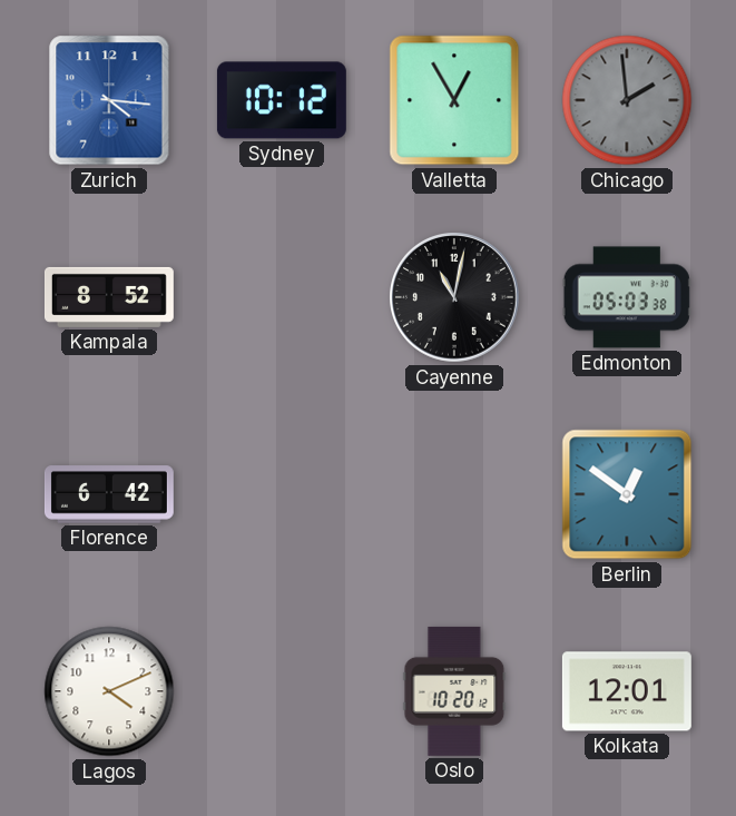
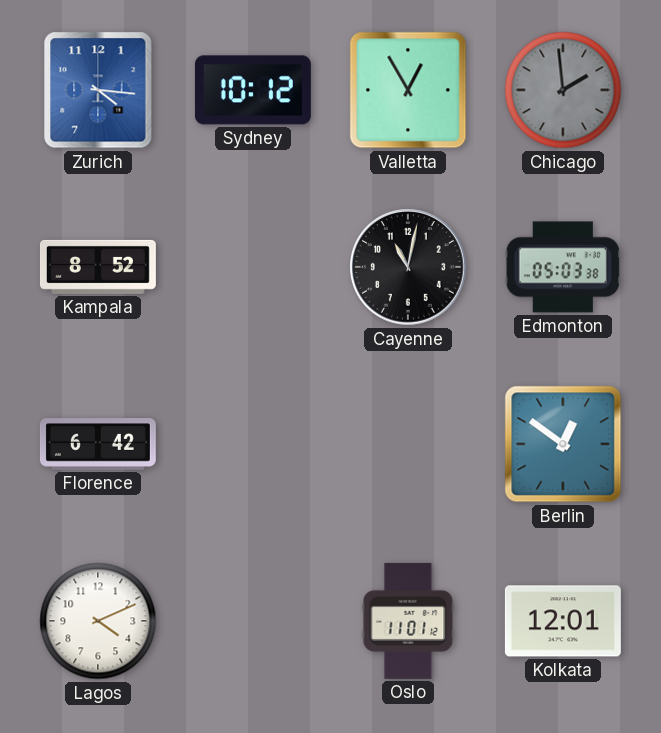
Oslo: 10:20 -> 11:01 (408, 621)
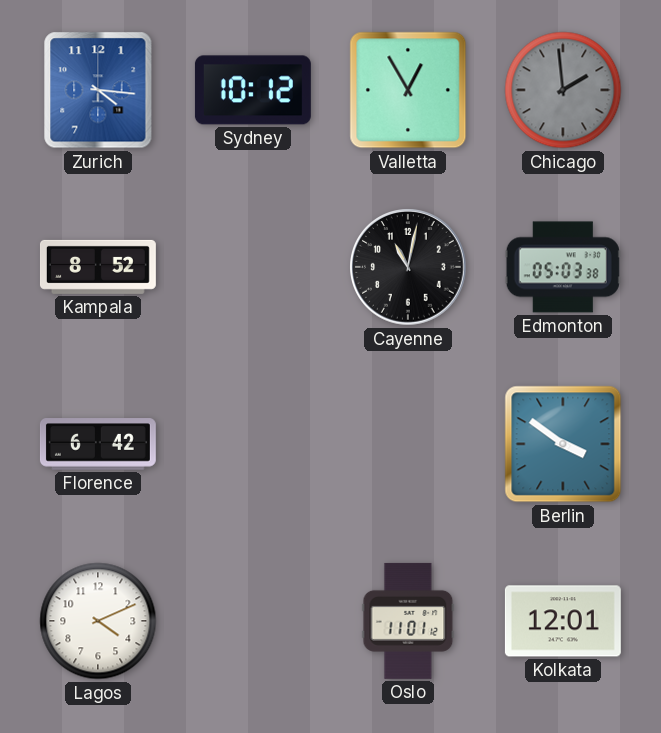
Berlin: 12:51 -> 3:51 (563, 444)
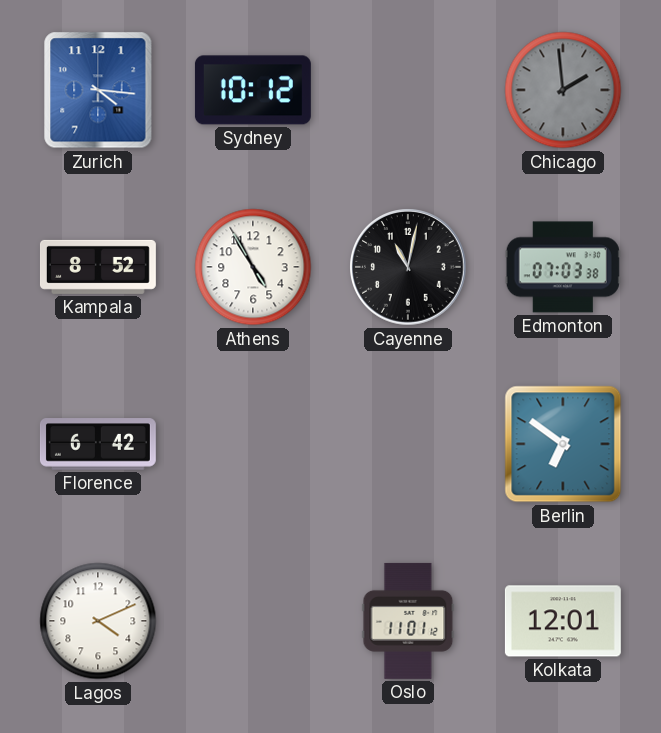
Valletta: 12:55 -> none (408, 90)
Athens: none -> 4:55 (253, 267)
Edmonton: 05:03 -> 07:03 (563, 267)
Berlin: 3:51 -> 6:51 (563, 444)
